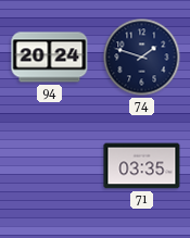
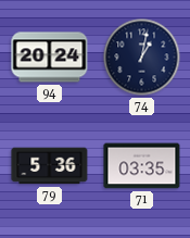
74: 1:48 -> 1:02 (142, 58)
79: none -> 5:36 (50, 166)
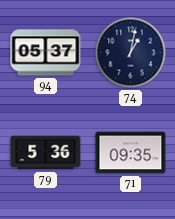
94: 20:24 -> 05:37 (46, 53)
71: 03:35 -> 09:35 (131, 153)
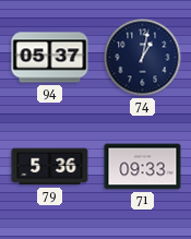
71: 09:35 -> 09:33 (143, 167)
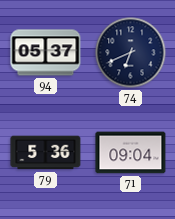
74: 1:02 -> 6:41 (131, 53)
71: 09:33 -> 09:04 (131, 153)
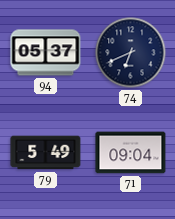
79: 5:36 -> 5:49 (46, 153)
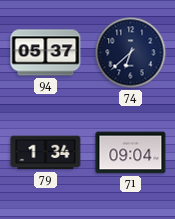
74: 6:41 -> 6:38 (131, 53)
79: 5:49 -> 1:34 (46, 153)
